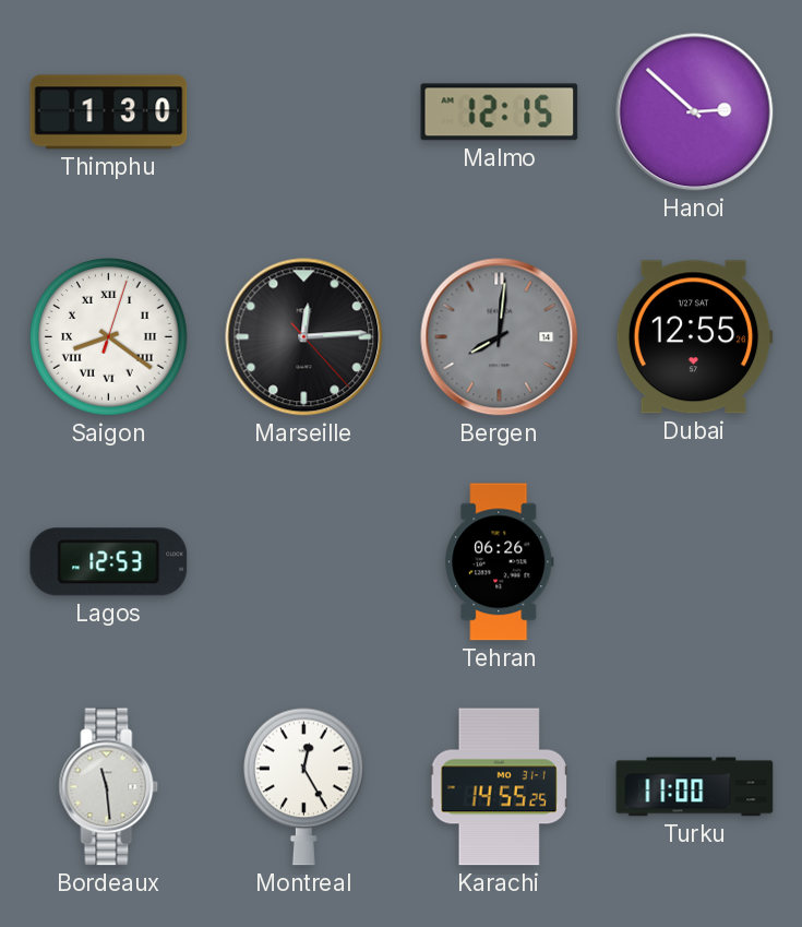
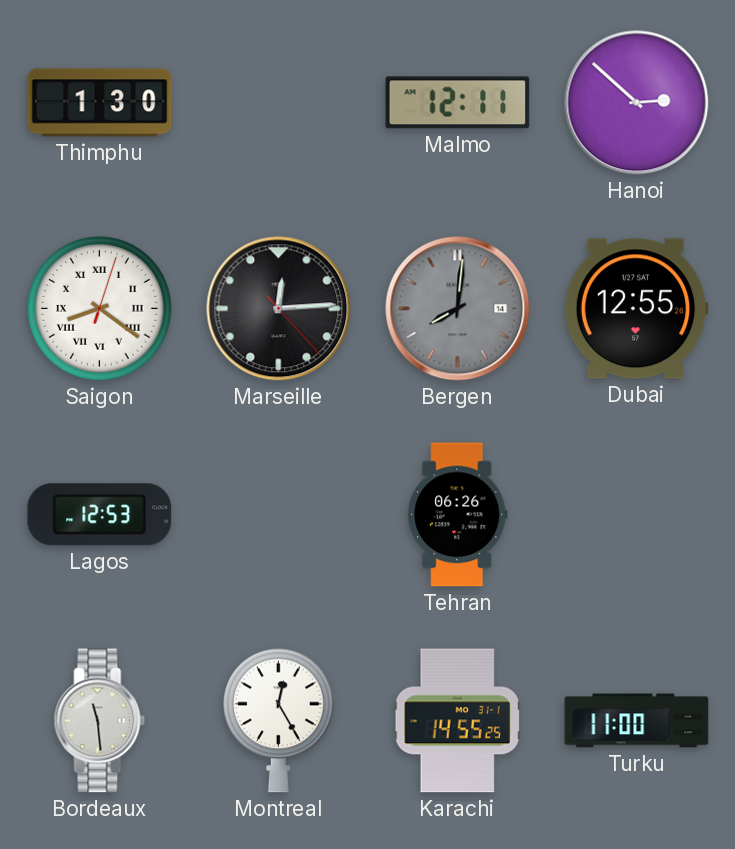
Malmo: 12:15 -> 12:11 (458, 103)
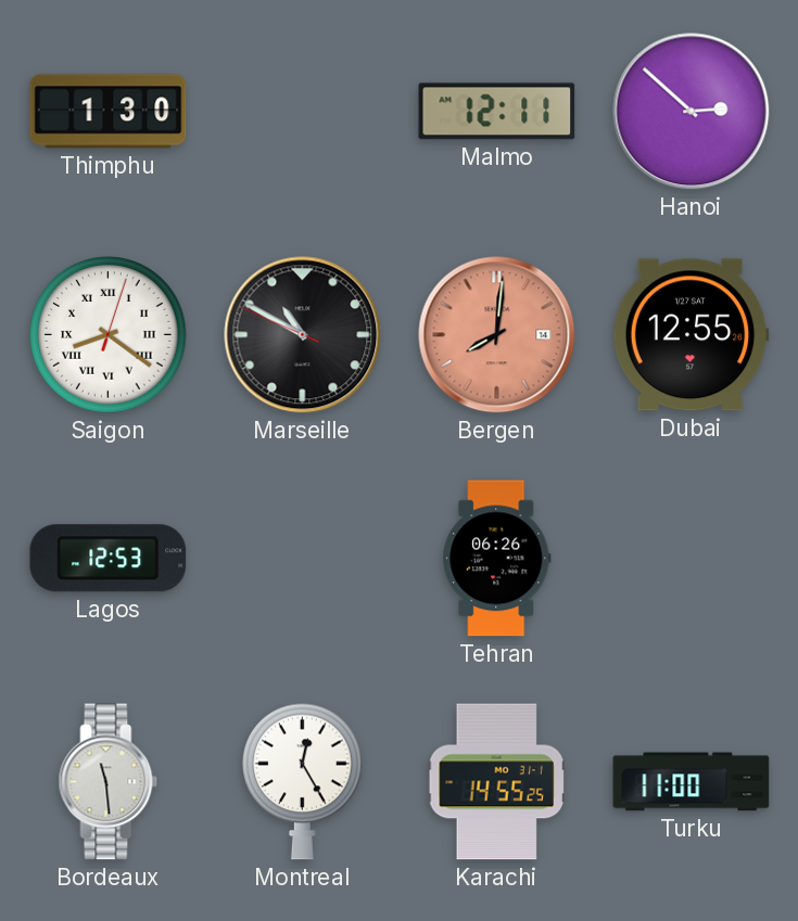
Marseille: 12:14 -> 10:49 (303, 335)
Bergen dial: grey -> salmon (497, 335)
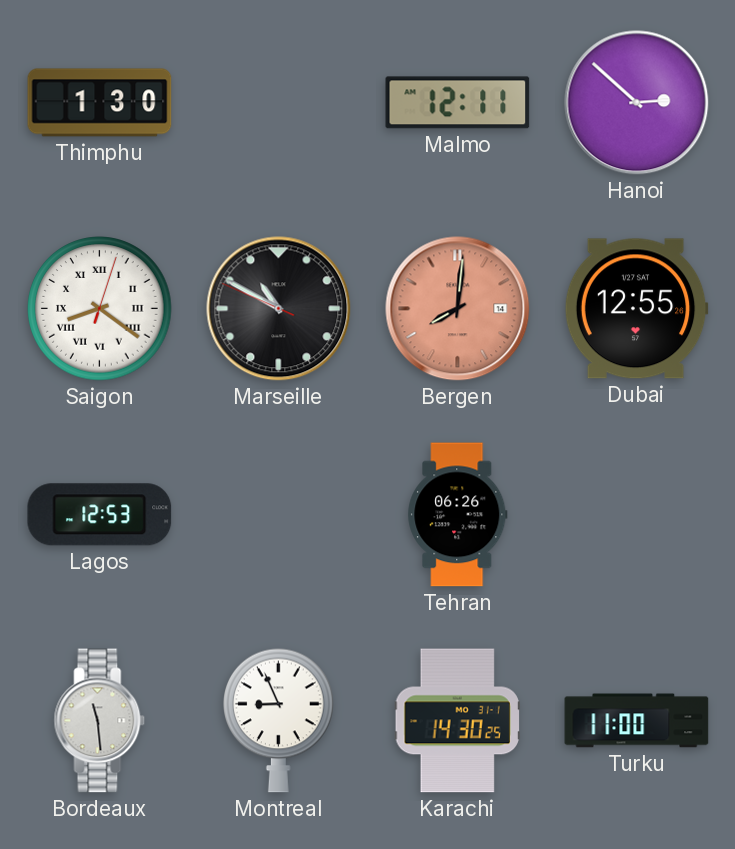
Montreal: 12:25 -> 8:56 (279, 720)
Karachi: 14:55 -> 14:30 (457, 721)
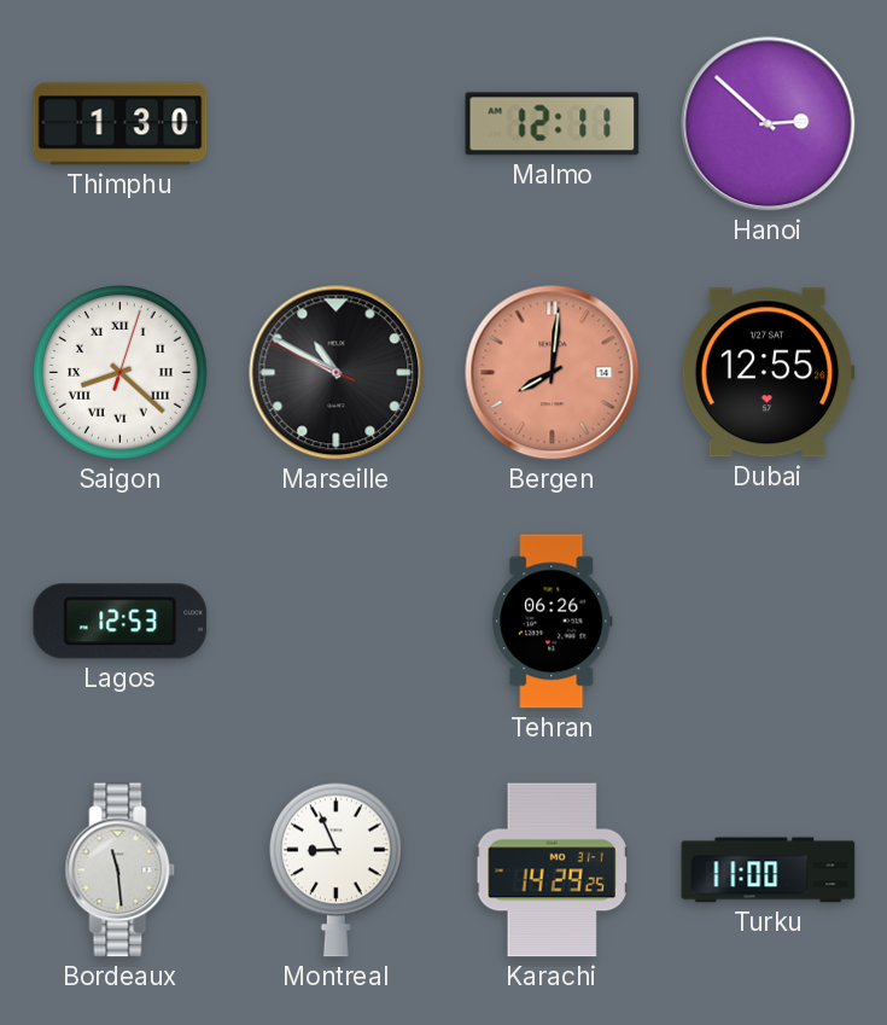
Saigon: 8:21 -> 8:22 (121, 373)
Karachi: 14:30 -> 14:29 (552, 870)
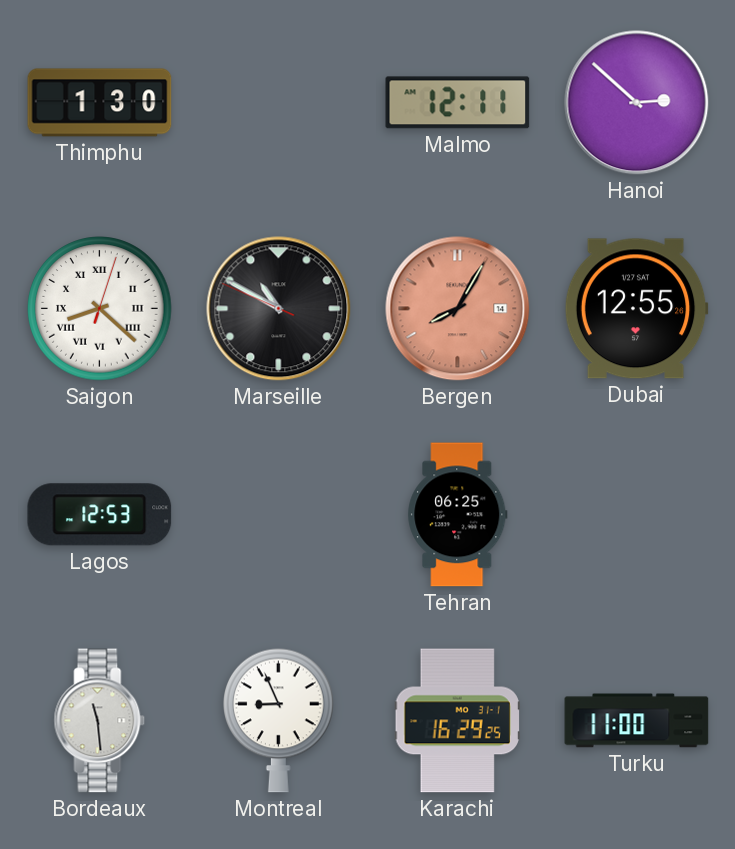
Bergen: 8:01 -> 8:05 (458, 309)
Tehran: 06:26 -> 06:25 (458, 515)
Karachi: 14:29 -> 16:29 (457, 721)
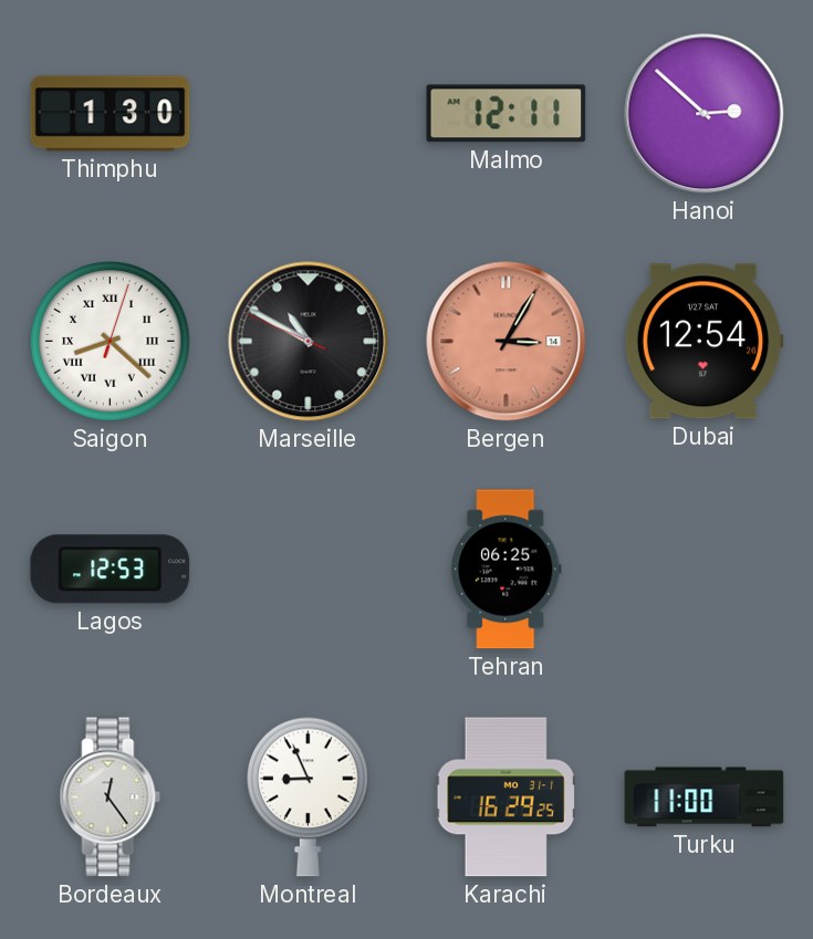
Bergen: 8:05 -> 3:05 (507, 342)
Dubai: 12:55 -> 12:54 (703, 342)
Bordeaux: 11:29 -> 12:24 (111, 797)
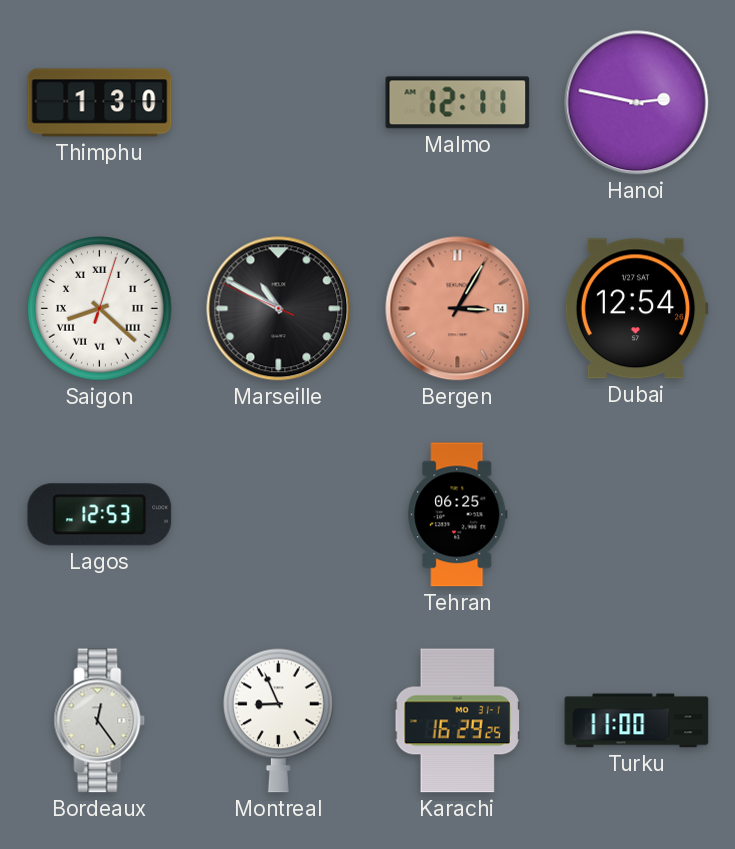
Hanoi: 2:52 -> 2:47 (637, 103)
